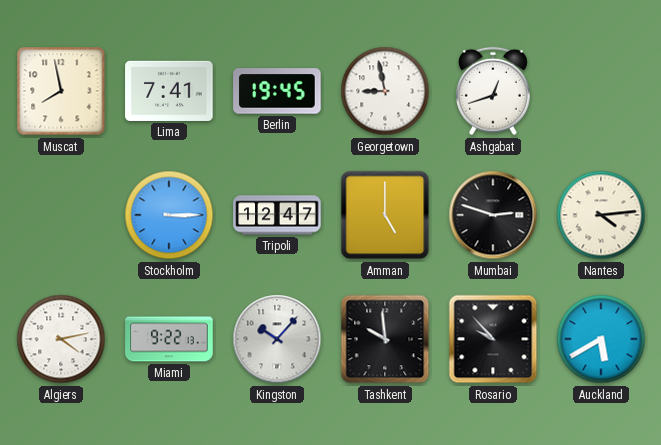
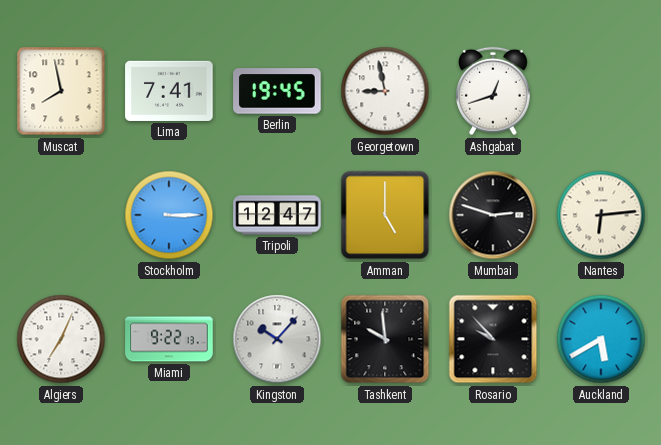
Nantes: 4:14 -> 6:14 (601, 215)
Algiers: 4:13 -> 7:04 (61, 339)
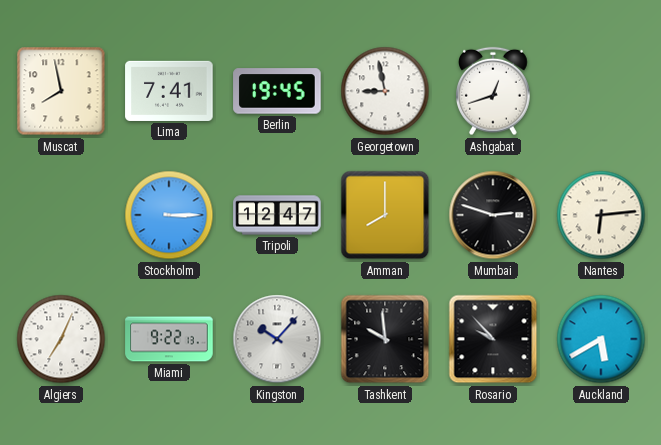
Amman: 5:00 -> 8:00 (385, 215)
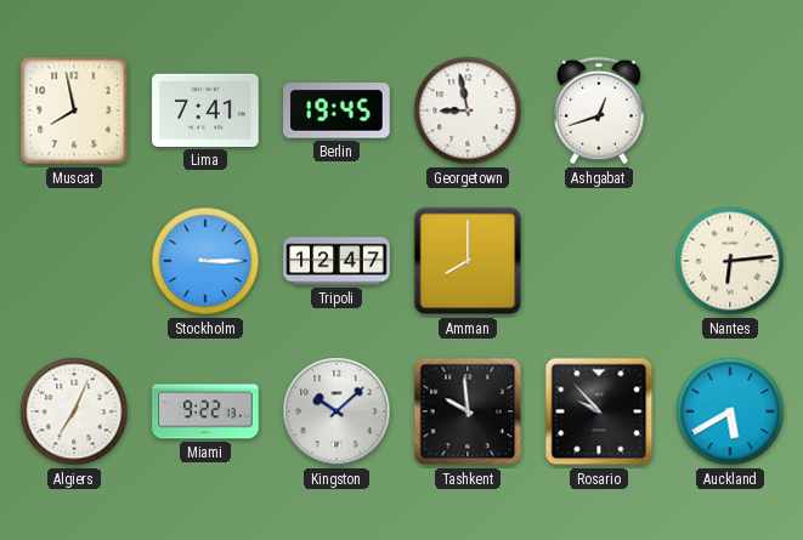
Mumbai: 2:48 -> none (493, 215)
Kingston: 10:07 -> 10:08 (337, 411)
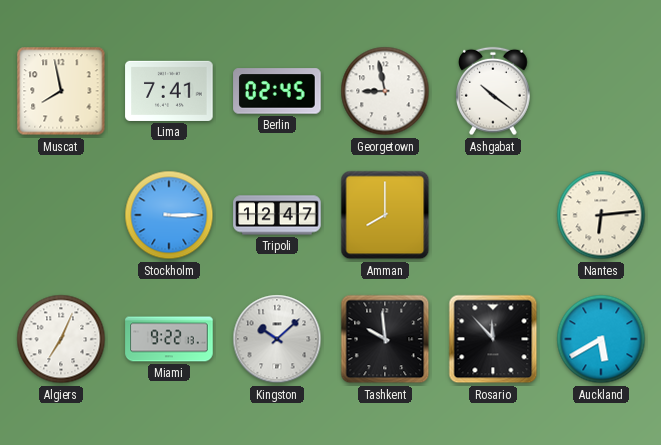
Berlin: 19:45 -> 02:45 (277, 91)
Ashgabat: 12:42 -> 10:21 (494, 91)
Rosario: 9:53 -> 11:53 (493, 339)
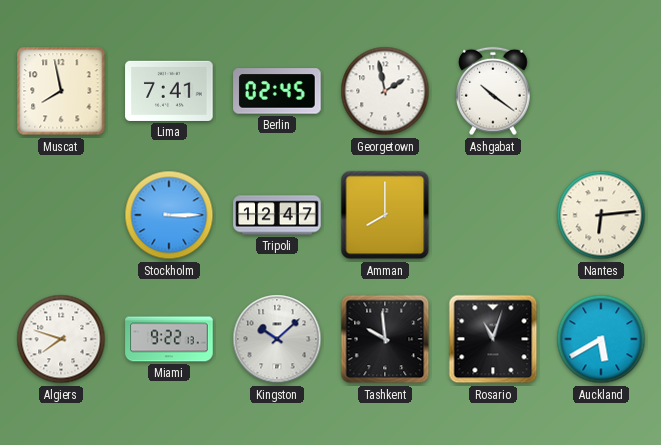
Georgetown: 8:58 -> 1:58 (385, 91)
Algiers: 7:04 -> 7:48 (61, 339)
Rosario: 11:53 -> 11:03 (493, 339)
